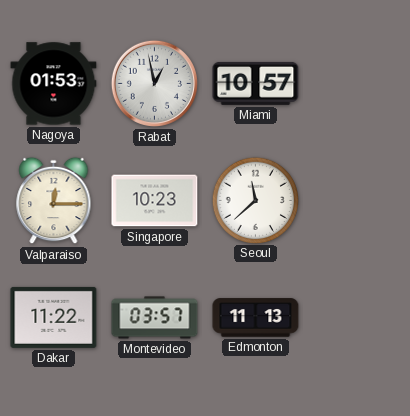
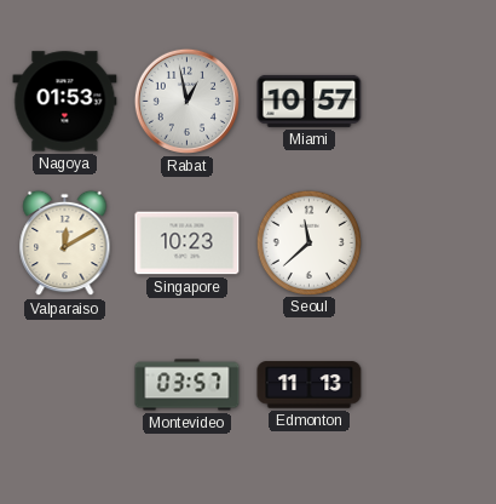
Valparaiso: 12:15 -> 12:10 (65, 244)
Dakar: 11:22 -> none (54, 317)
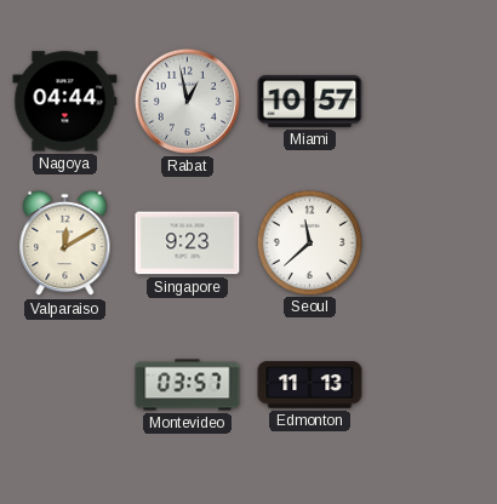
Nagoya: 01:53 -> 04:44 (65, 102)
Singapore: 10:23 -> 9:23 (188, 244)
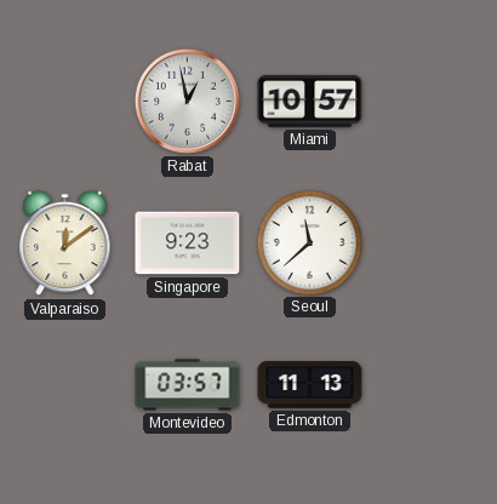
Nagoya: 04:44 -> none (65, 102)
Valparaiso: 12:10 -> 12:09 (65, 244)
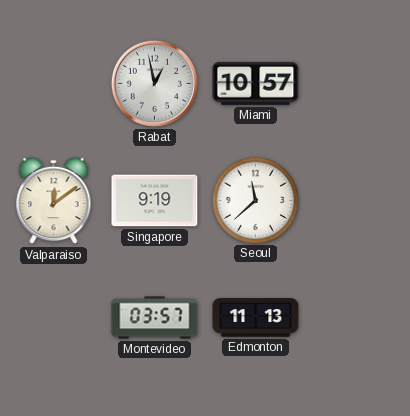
Singapore: 9:23 -> 9:19 (155, 201)
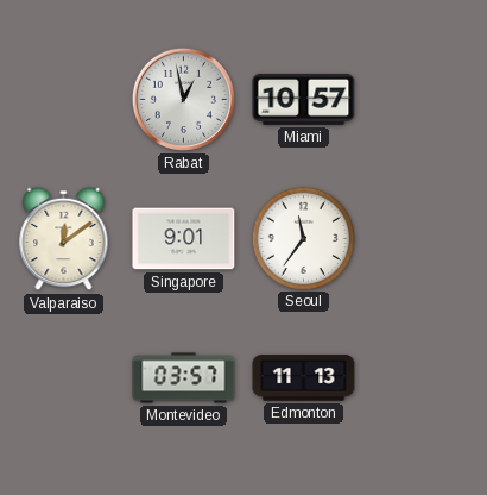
Singapore: 9:19 -> 9:01 (184, 239)
Seoul: 11:38 -> 11:36 (303, 238)
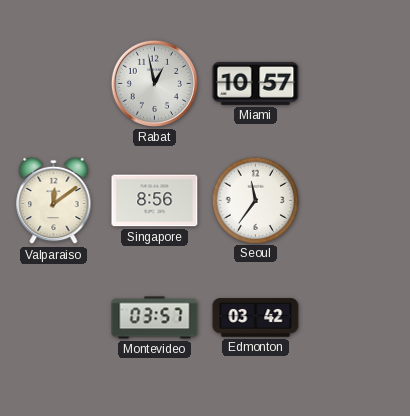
Singapore: 9:01 -> 8:56 (155, 201)
Edmonton: 11:13 -> 03:42 (256, 318)
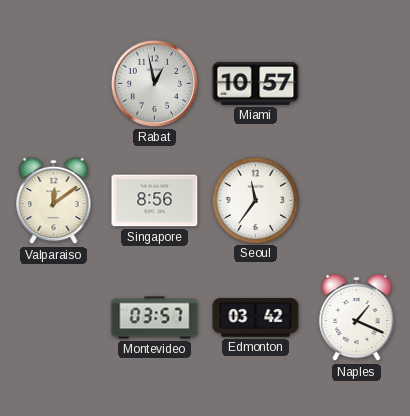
Naples: none -> 1:19 (357, 318)
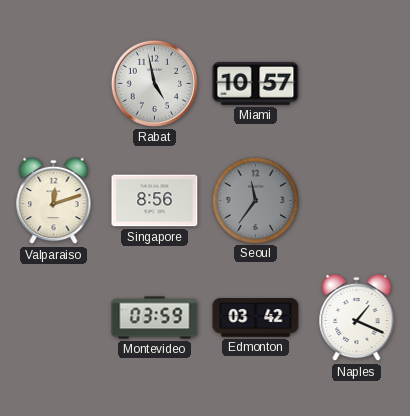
Rabat: 12:58 -> 4:58 (154, 83)
Valparaiso: 12:09 -> 12:12 (54, 201)
Seoul dial: white -> grey (255, 200)
Montevideo: 03:57 -> 03:59 (155, 318)
